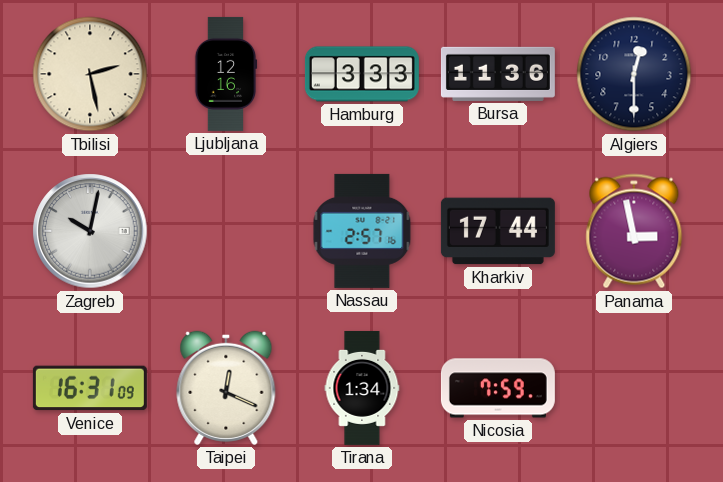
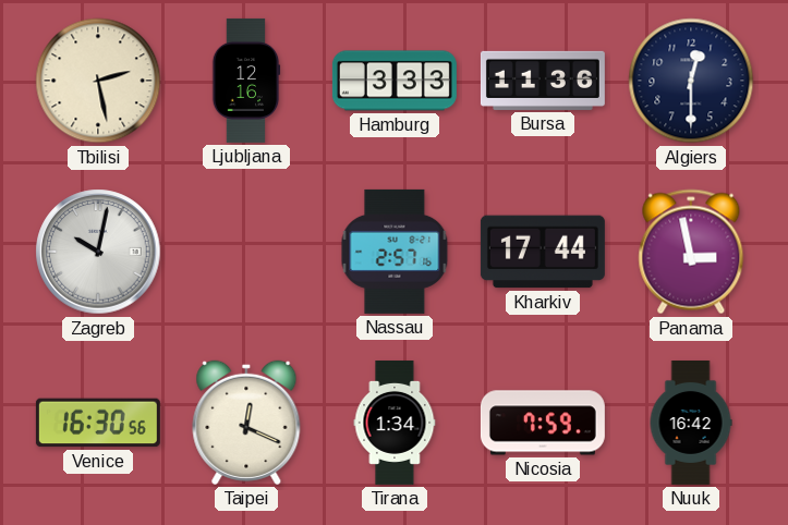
Venice: 16:31 -> 16:30 (98, 423)
Nuuk: none -> 16:42 (691, 423)
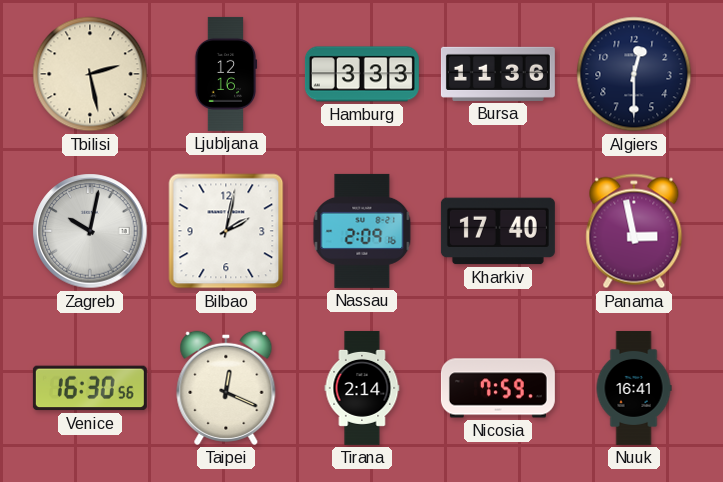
Bilbao: none -> 2:02 (226, 231)
Nassau: 2:57 -> 2:09 (362, 231)
Kharkiv: 17:44 -> 17:40 (498, 231)
Tirana: 1:34 -> 2:14 (362, 388)
Nuuk: 16:42 -> 16:41 (634, 388)
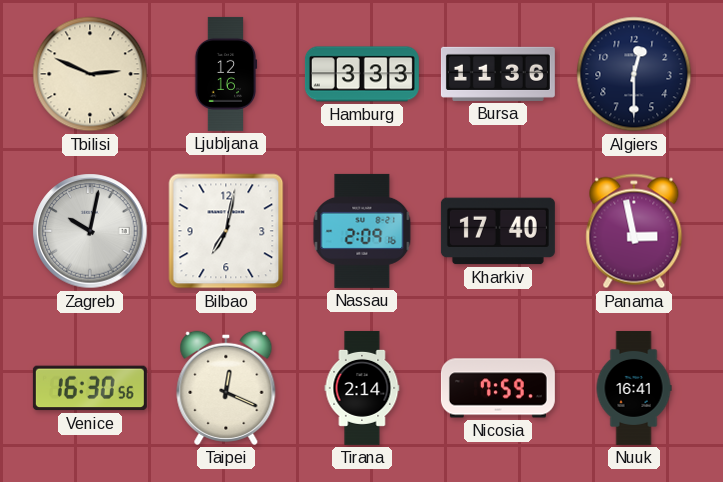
Tbilisi: 2:28 -> 2:49 (90, 74)
Bilbao: 2:02 -> 7:02 (226, 231)
